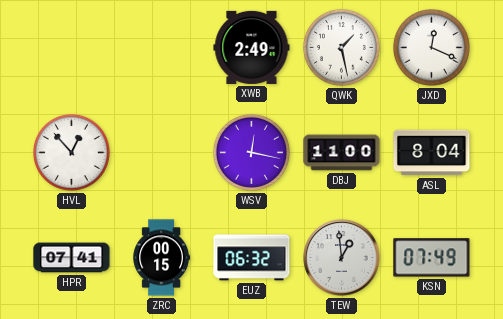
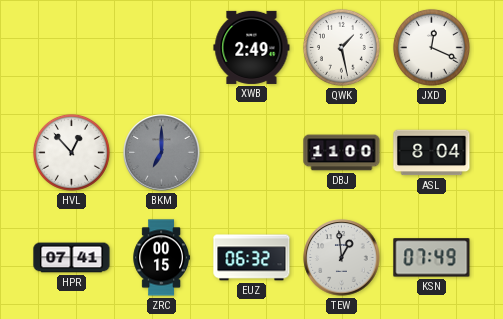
BKM: none -> 7:00 (162, 153)
WSV: 12:17 -> none (251, 152)
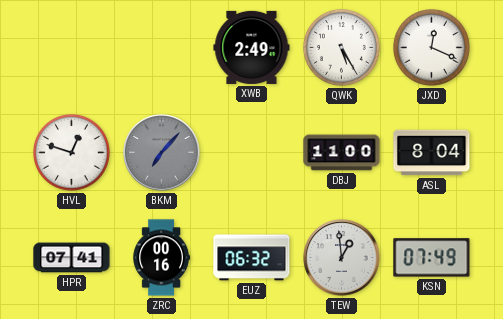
QWK: 1:28 -> 5:25 (341, 47)
HVL: 12:53 -> 12:48 (71, 152)
BKM: 7:00 -> 7:07 (162, 153)
ZRC: 00:15 -> 00:16 (161, 258)
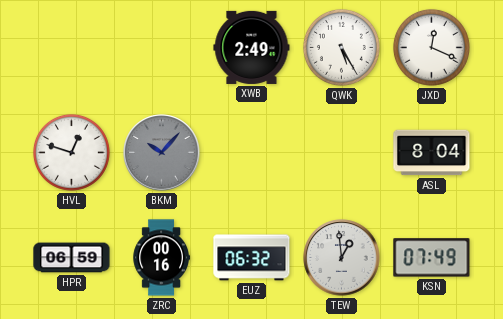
BKM: 7:07 -> 10:07 (162, 153)
DBJ: 11:00 -> none (342, 153)
HPR: 07:41 -> 06:59 (72, 258)
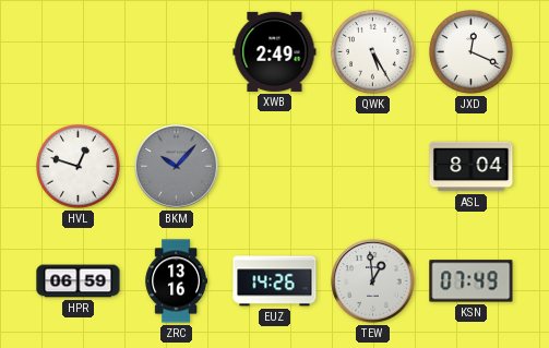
ZRC: 00:16 -> 13:16 (176, 281)
EUZ: 06:32 -> 14:26 (275, 281)
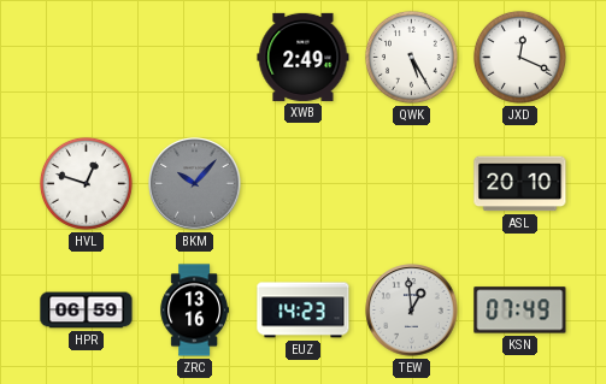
ASL: 8:04 -> 20:10 (520, 184)
EUZ: 14:26 -> 14:23 (304, 311)
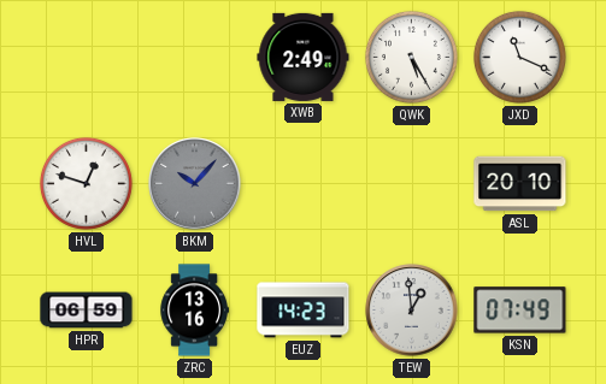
JXD: 12:19 -> 11:19 (519, 57)
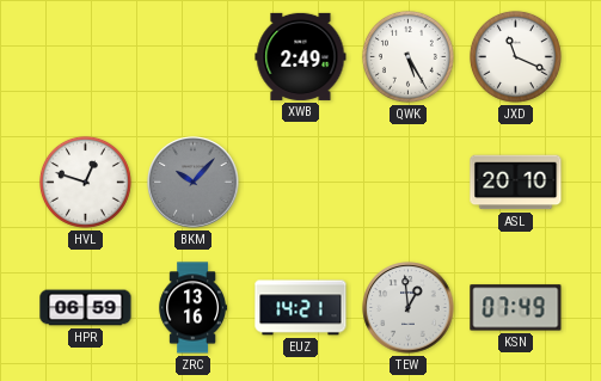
EUZ: 14:23 -> 14:21 (301, 308)
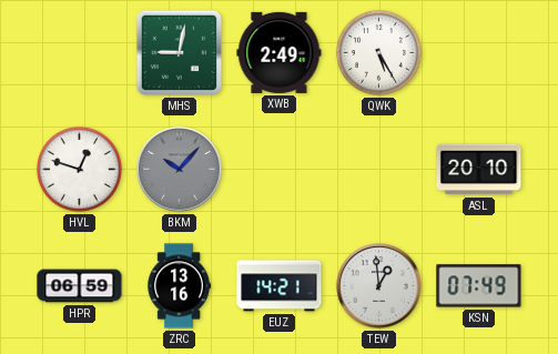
MHS: none -> 9:02 (179, 52)
JXD: 11:19 -> none (515, 56)
